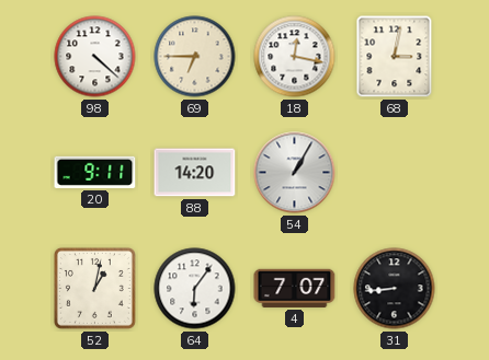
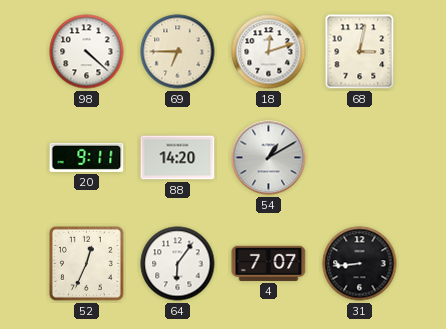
18: 12:17 -> 12:12 (269, 52)
54: 1:05 -> 1:10 (269, 158)
52: 1:02 -> 12:34 (86, 263)
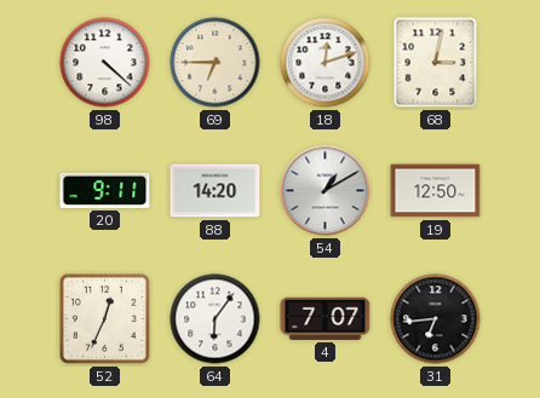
19: none -> 12:50 (436, 191)
31: 8:44 -> 6:44 (436, 319)
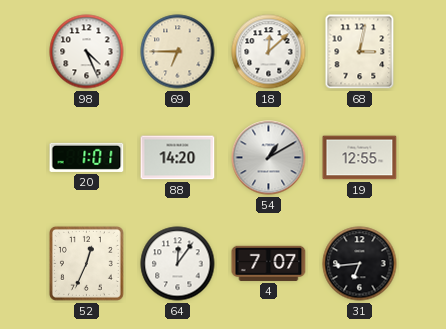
98: 4:22 -> 4:26 (87, 52)
18: 12:12 -> 12:08 (269, 52)
20: 9:11 -> 1:01 (87, 157)
19: 12:50 -> 12:55 (360, 158)
64: 6:06 -> 12:06 (178, 264)
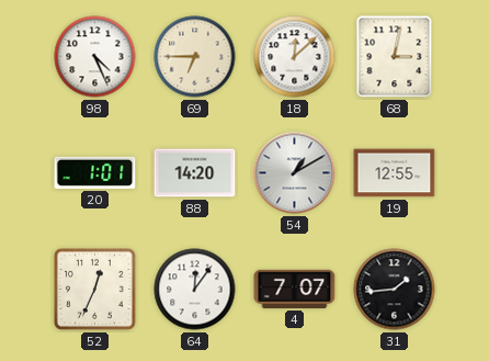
31: 6:44 -> 1:44 (395, 290)
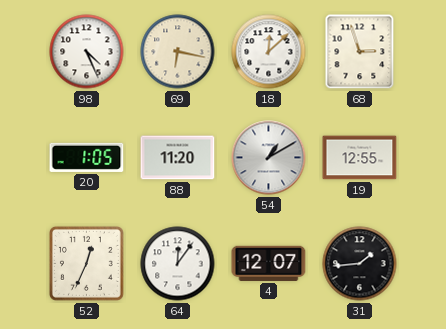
69: 6:45 -> 6:17 (178, 52)
68: 3:02 -> 2:57 (360, 52)
20: 1:01 -> 1:05 (87, 157)
88: 14:20 -> 11:20 (178, 158)
4: 7:07 -> 12:07 (269, 263)
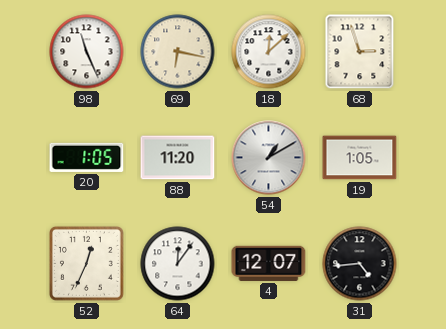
98: 4:26 -> 11:26 (87, 52)
19: 12:55 -> 1:05 (360, 158)
31: 1:44 -> 4:44 (360, 264)
